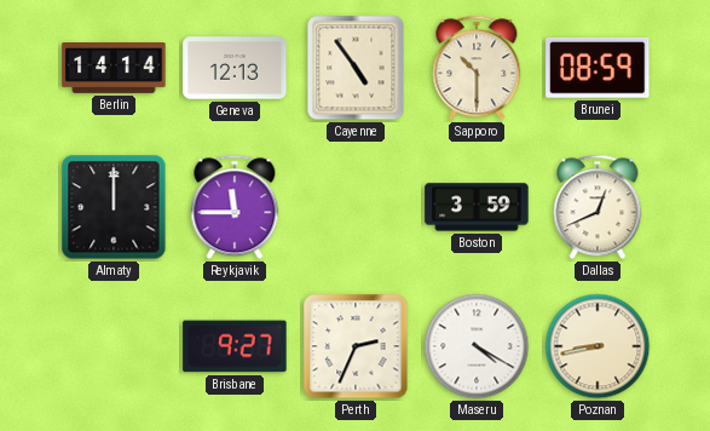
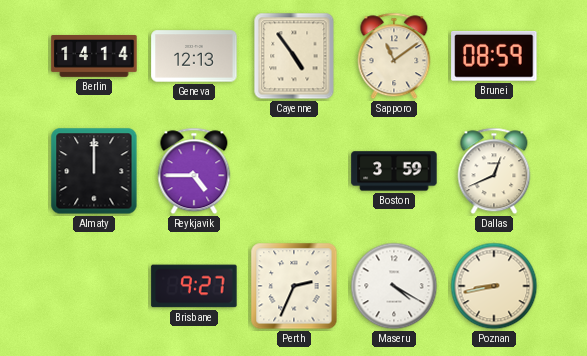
Sapporo: 10:30 -> 11:09 (394, 56)
Reykjavik: 11:45 -> 4:45 (194, 171)
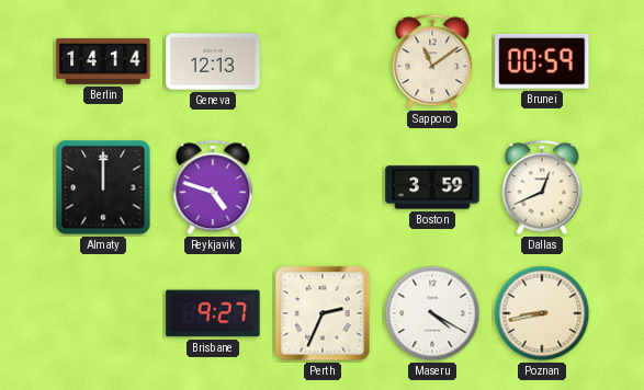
Cayenne: 4:54 -> none (294, 56)
Brunei: 08:59 -> 00:59 (542, 61)
Reykjavik: 4:45 -> 4:48 (213, 187)
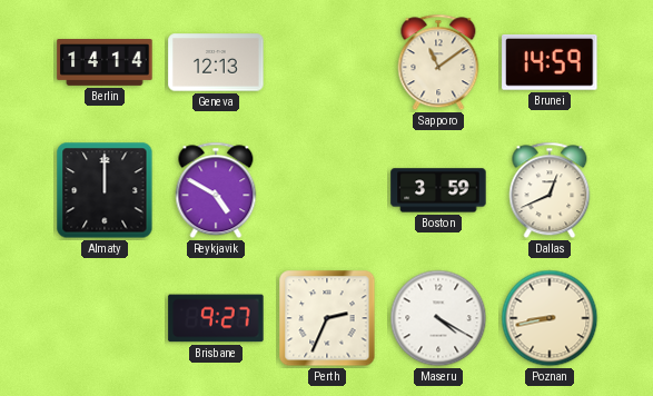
Brunei: 00:59 -> 14:59 (550, 62)
Reykjavik: 4:48 -> 4:50 (216, 190)
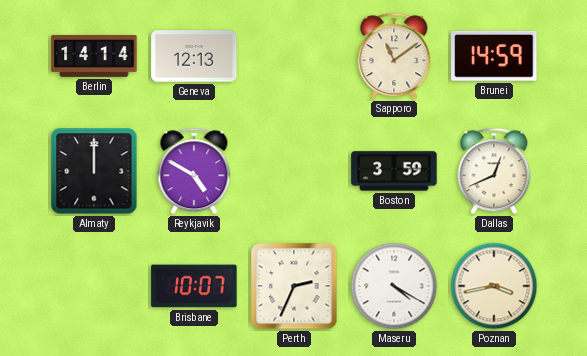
Brisbane: 9:27 -> 10:07 (194, 286)
Poznan: 8:43 -> 3:43 (494, 286)
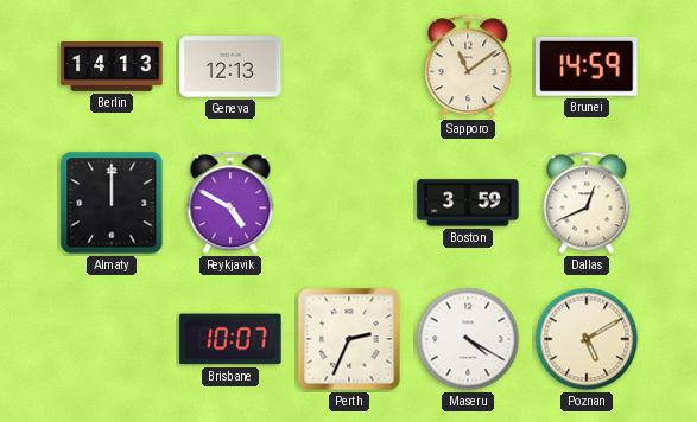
Berlin: 14:14 -> 14:13 (112, 68)
Poznan: 3:43 -> 5:10 (587, 339)
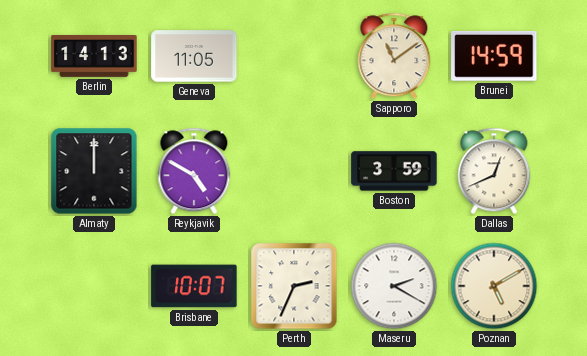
Geneva: 12:13 -> 11:05 (194, 56)
Maseru: 4:20 -> 2:20 (394, 286)
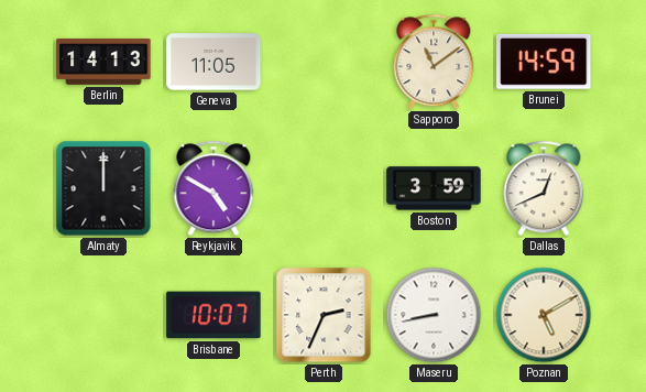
Maseru: 2:20 -> 8:43 (434, 315)
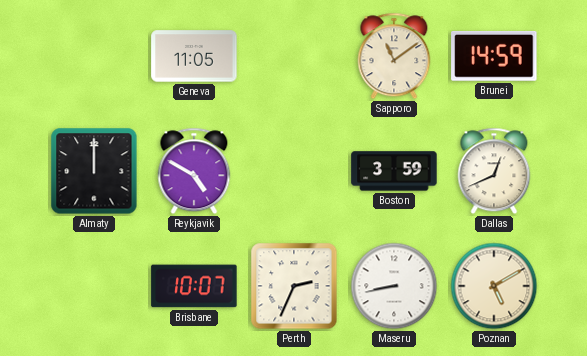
Berlin: 14:13 -> none (103, 63)
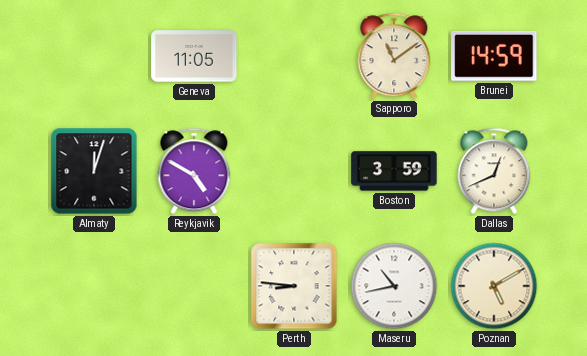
Almaty: 12:00 -> 12:03 (94, 171)
Brisbane: 10:07 -> none (194, 286)
Perth: 2:34 -> 8:46 (294, 286)
Maseru: 8:43 -> 10:43 (394, 286)
